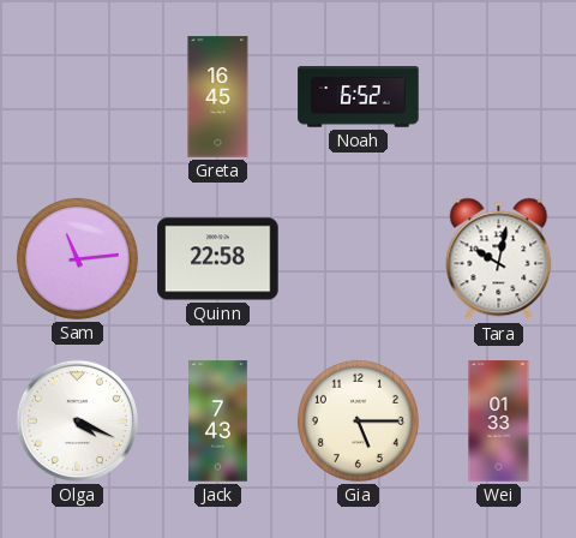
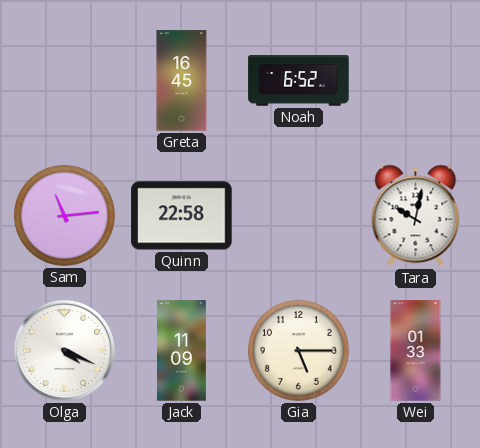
Jack: 7:43 -> 11:09 (182, 351)
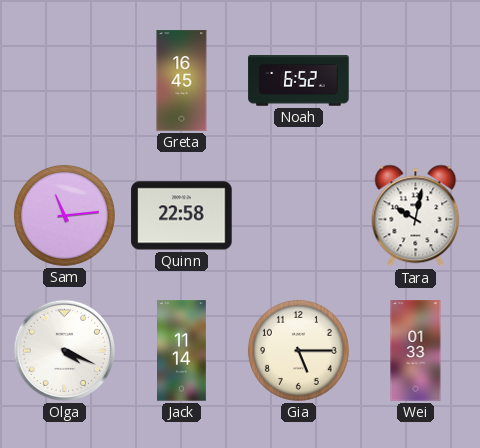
Jack: 11:09 -> 11:14 (182, 351)
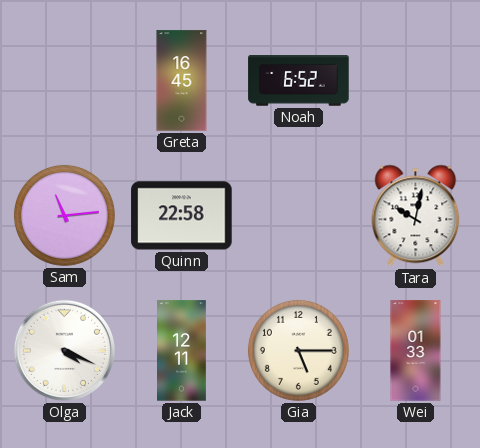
Jack: 11:14 -> 12:11 (182, 351)
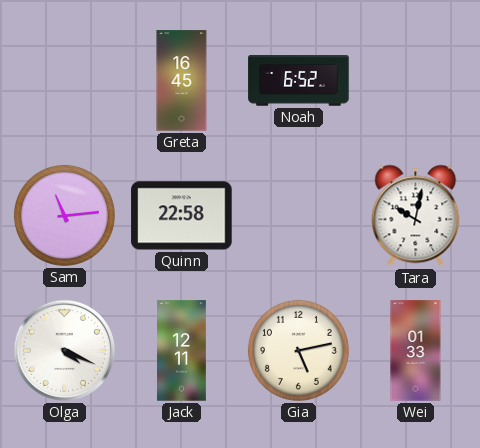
Gia: 5:15 -> 5:13 (298, 350)
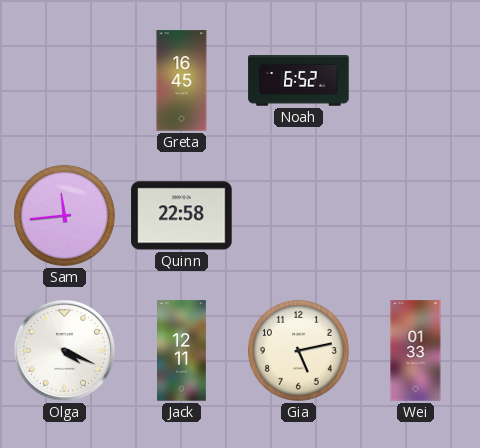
Sam: 11:14 -> 11:44 (64, 215)
Tara: 10:02 -> none (416, 216)
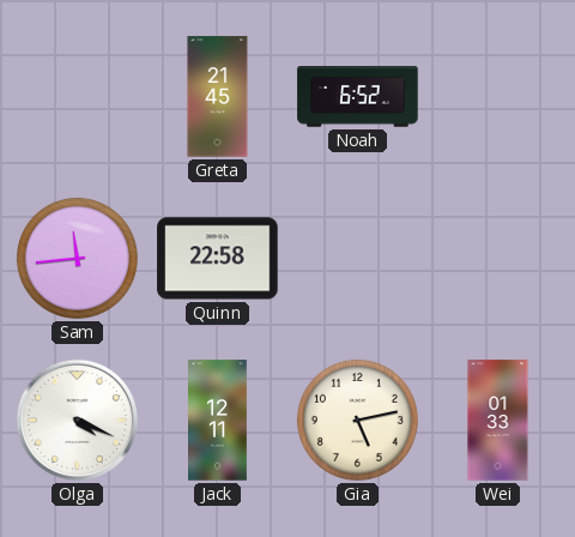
Greta: 16:45 -> 21:45 (218, 97)
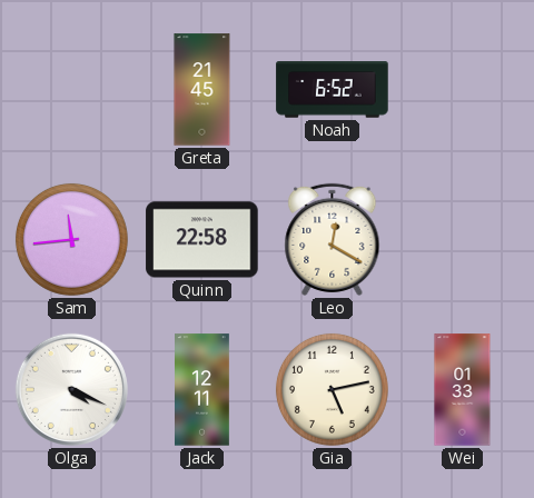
Leo: none -> 12:20 (333, 239)
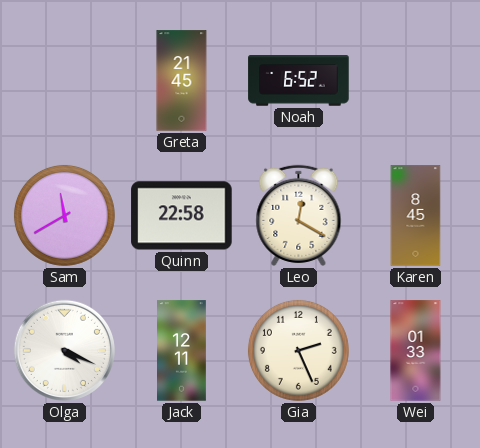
Sam: 11:44 -> 11:40 (64, 215)
Karen: none -> 8:45 (416, 216)
Gia: 5:13 -> 2:26 (298, 350)
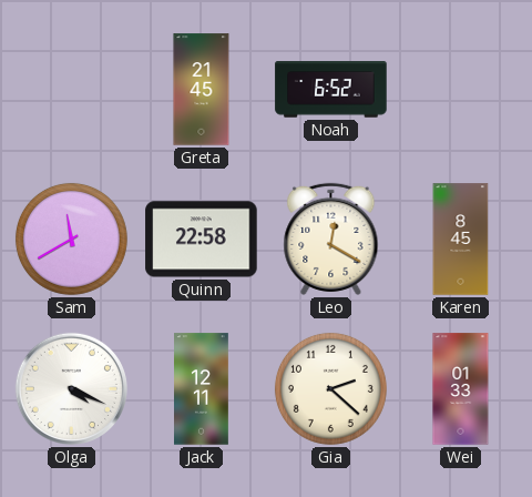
Gia: 2:26 -> 2:22 (330, 388)
